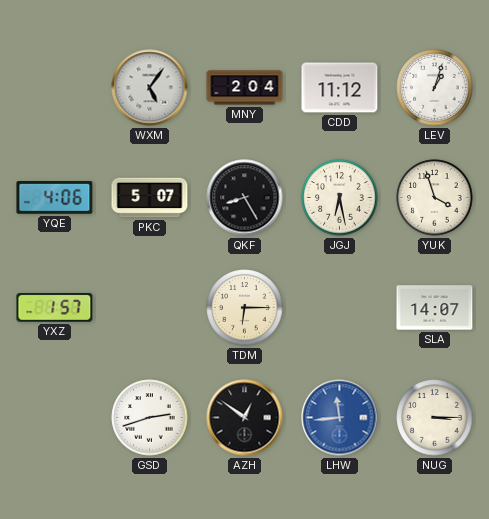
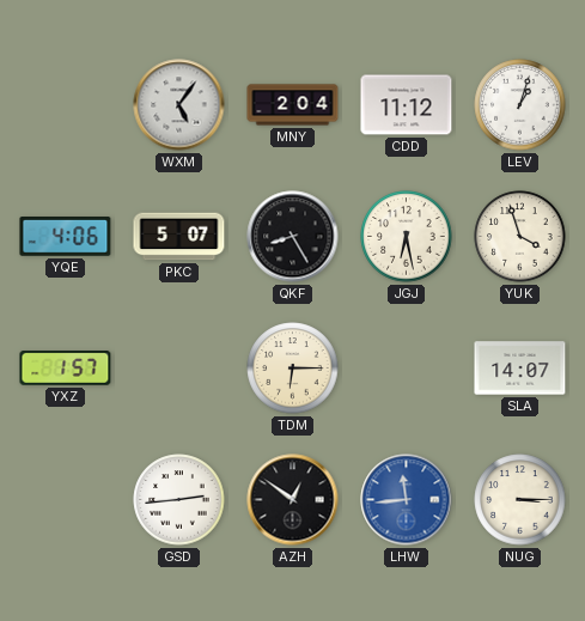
GSD: 2:42 -> 2:44 (179, 500)
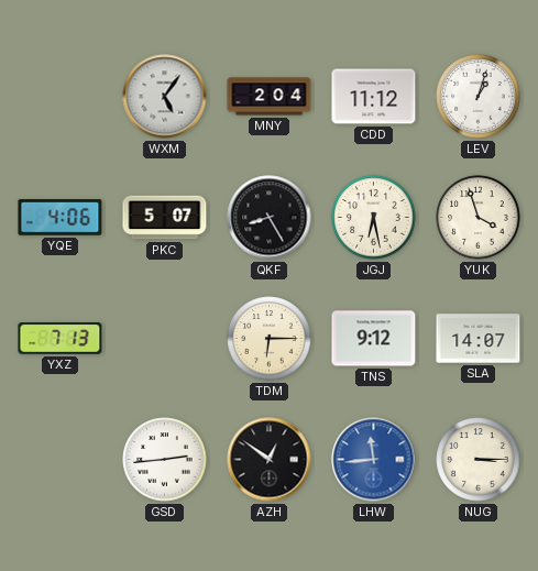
YXZ: 1:57 -> 7:13 (61, 339)
TNS: none -> 9:12 (374, 339)
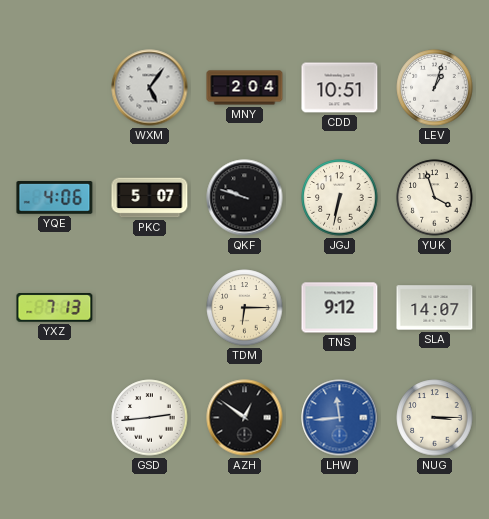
CDD: 11:12 -> 10:51 (340, 88)
QKF: 8:25 -> 9:48 (245, 198)
JGJ: 6:28 -> 6:32 (340, 198)
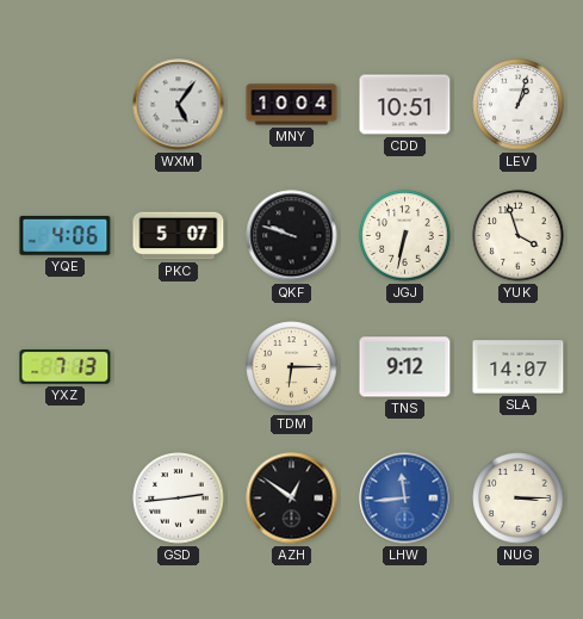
MNY: 2:04 -> 10:04 (292, 105)
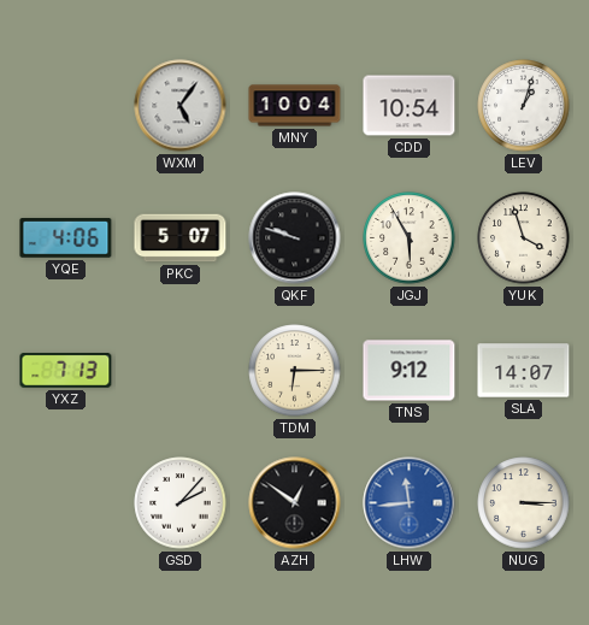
CDD: 10:51 -> 10:54 (410, 106)
JGJ: 6:32 -> 5:55 (410, 238)
GSD: 2:44 -> 2:07 (181, 503)
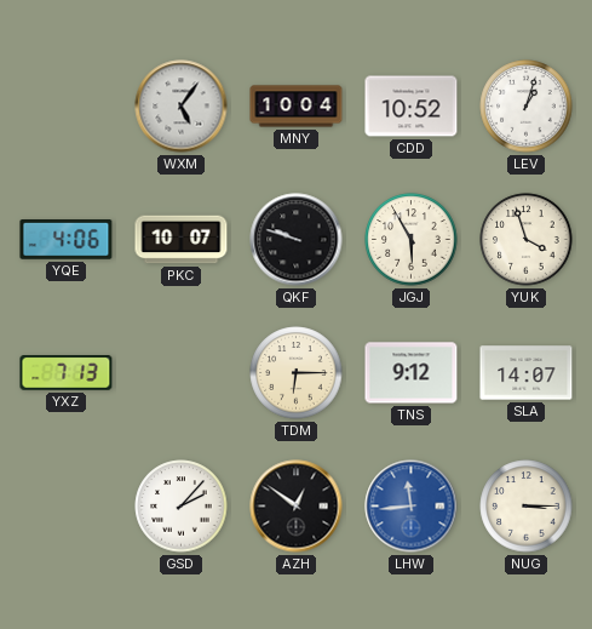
CDD: 10:54 -> 10:52 (412, 107)
PKC: 5:07 -> 10:07 (182, 240)
